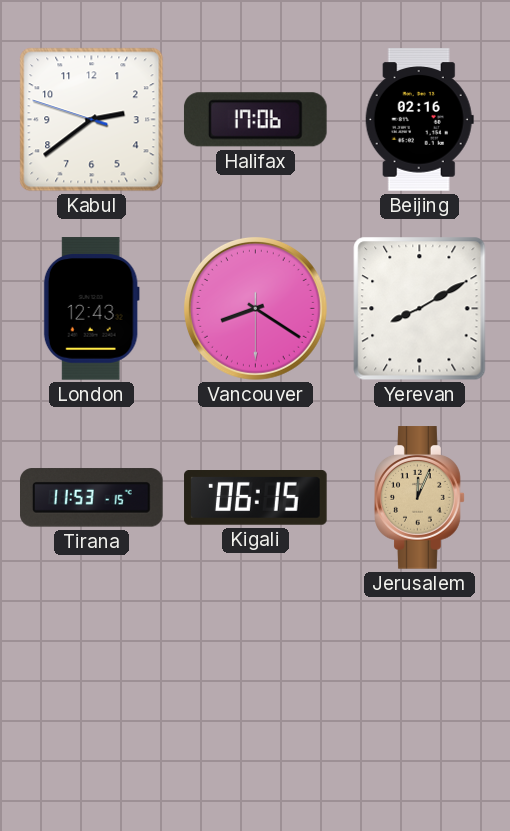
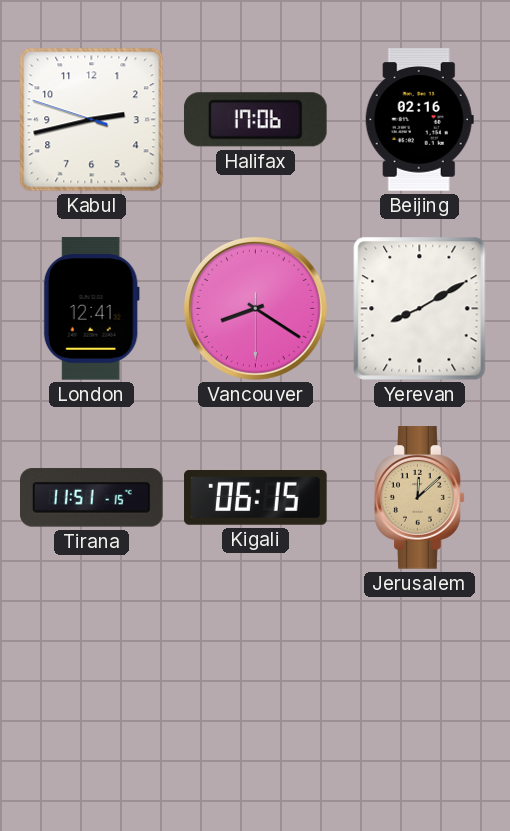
Kabul: 2:38 -> 2:42 (92, 120)
London: 12:43 -> 12:41 (91, 309)
Tirana: 11:53 -> 11:51 (92, 498)
Jerusalem: 12:04 -> 12:08 (420, 498)
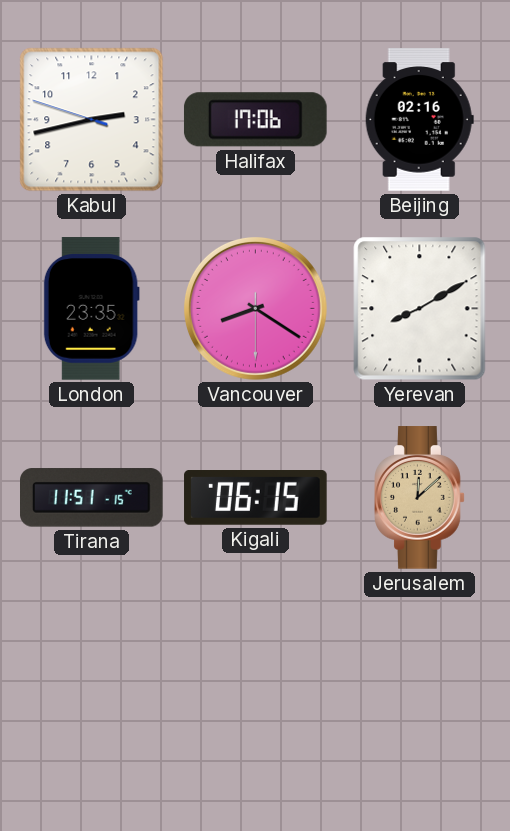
London: 12:41 -> 23:35 (91, 309)
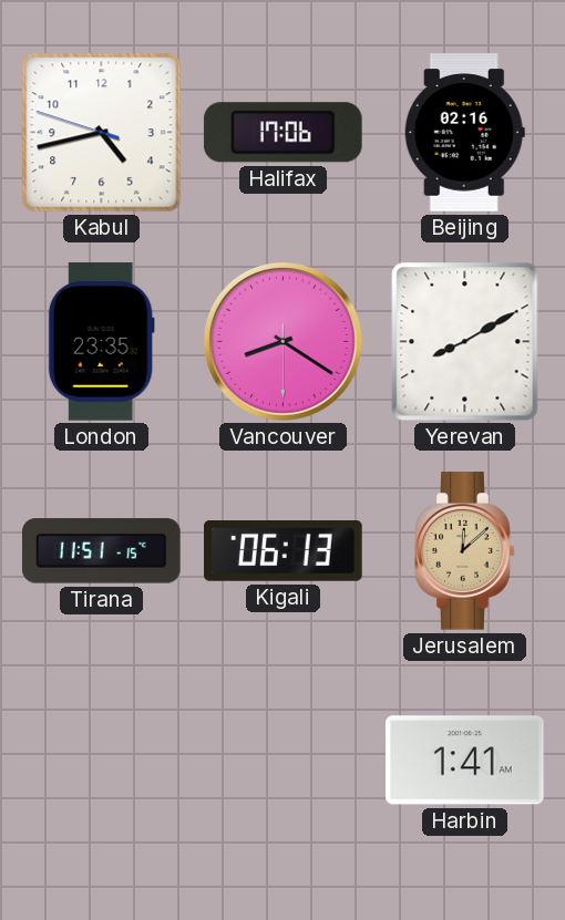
Kabul: 2:42 -> 4:42 (102, 133)
Kigali: 06:15 -> 06:13 (284, 551)
Harbin: none -> 1:41 (465, 761)
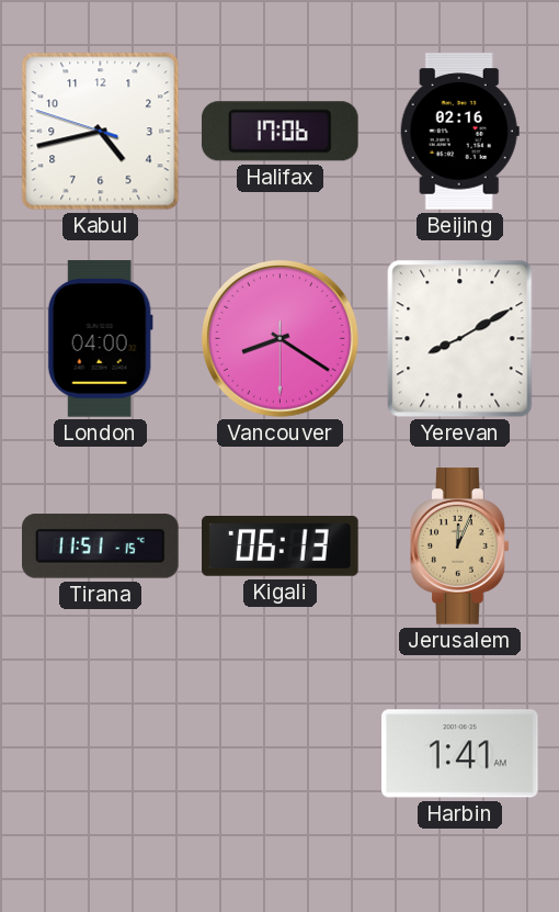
London: 23:35 -> 04:00 (100, 339)
Jerusalem: 12:08 -> 12:04 (460, 547)
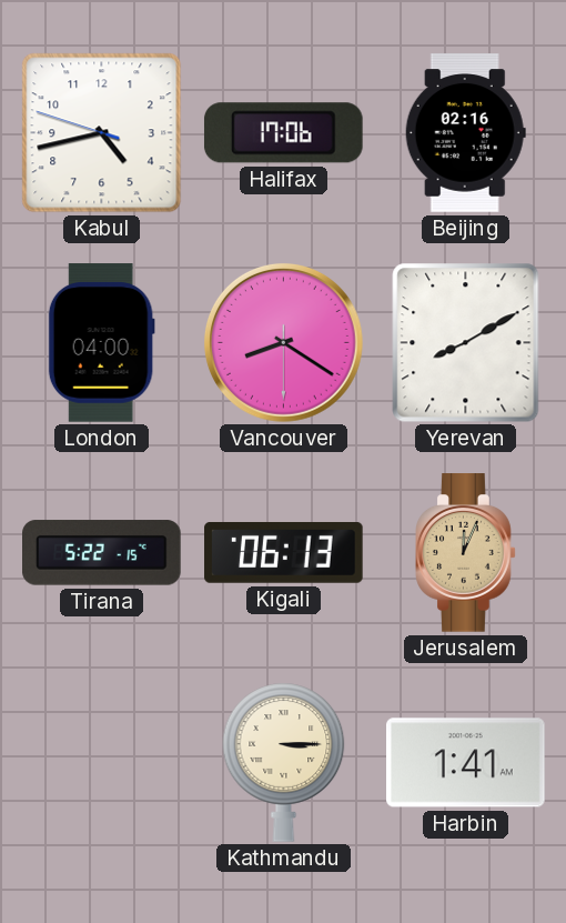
Tirana: 11:51 -> 5:22 (102, 553)
Kathmandu: none -> 3:15 (284, 762)
